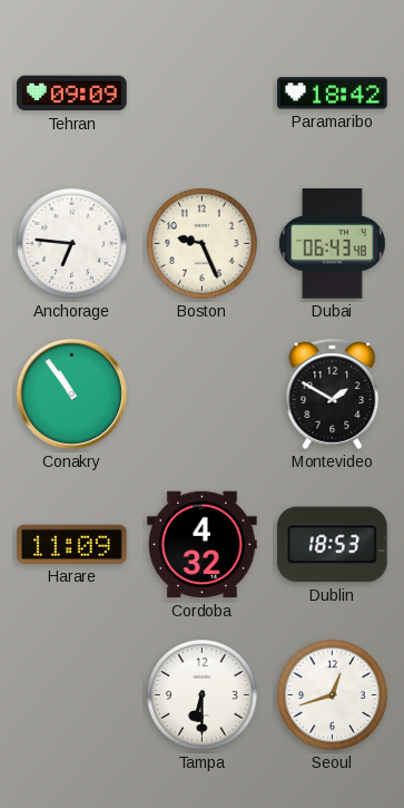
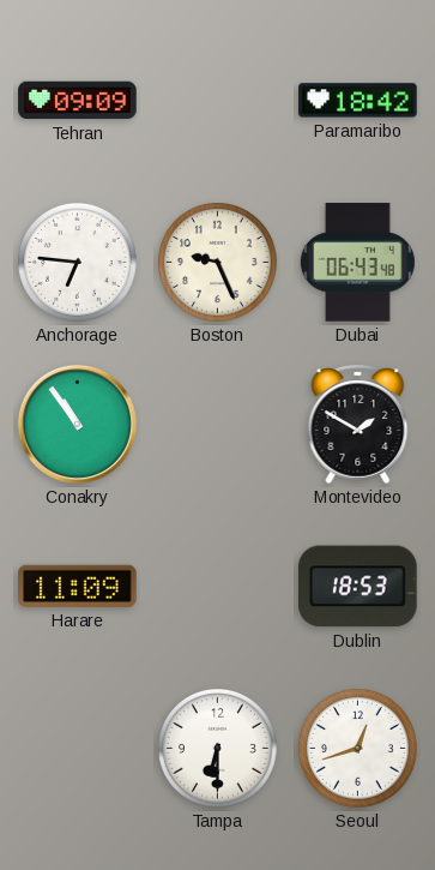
Cordoba: 4:32 -> none (203, 545)
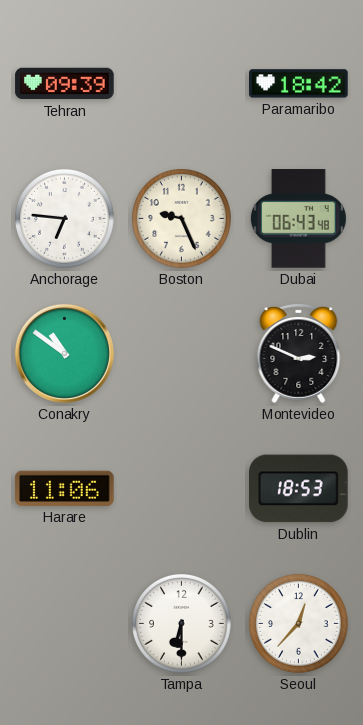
Tehran: 09:09 -> 09:39 (65, 84)
Conakry: 10:54 -> 10:51 (64, 353)
Montevideo: 1:50 -> 2:49 (299, 353)
Harare: 11:09 -> 11:06 (65, 488)
Seoul: 12:42 -> 12:37 (299, 624)
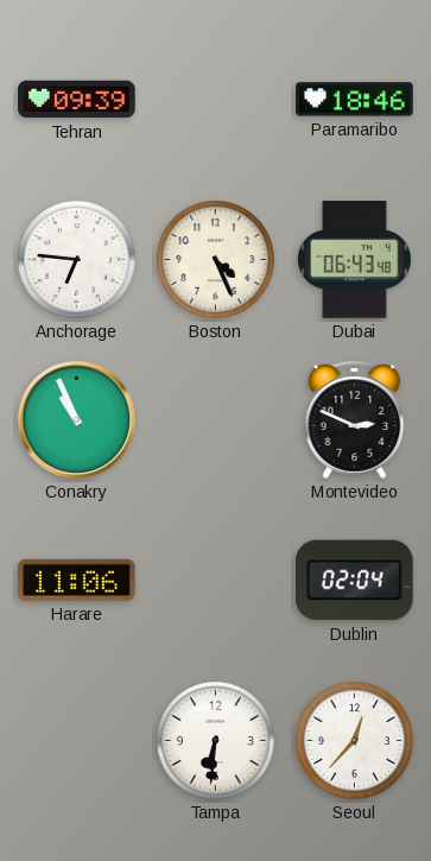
Paramaribo: 18:42 -> 18:46 (355, 100)
Boston: 9:26 -> 4:26 (216, 260)
Conakry: 10:51 -> 10:56 (76, 419)
Dublin: 18:53 -> 02:04 (355, 581)
Tampa: 6:30 -> 6:31 (216, 741)
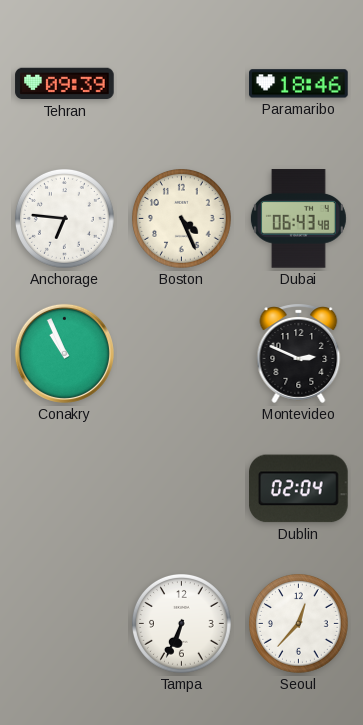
Harare: 11:06 -> none (77, 580)
Tampa: 6:31 -> 6:34 (182, 624)
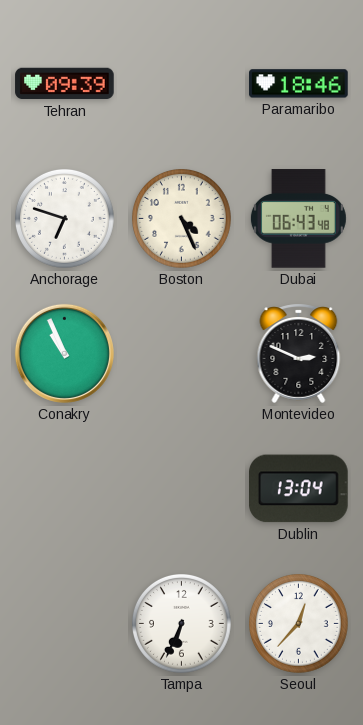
Anchorage: 6:46 -> 6:48 (65, 219)
Dublin: 02:04 -> 13:04 (299, 489)
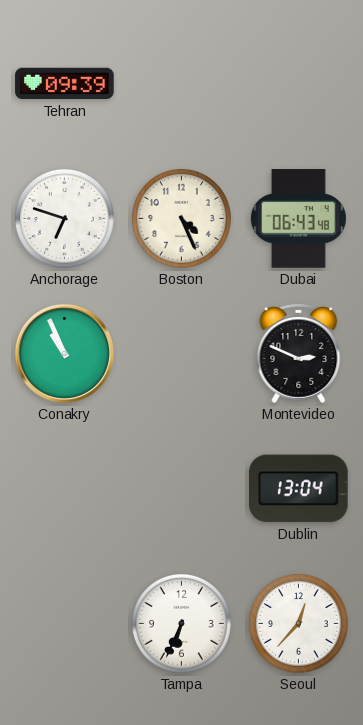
Paramaribo: 18:46 -> none (299, 84)
